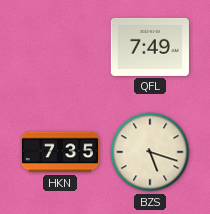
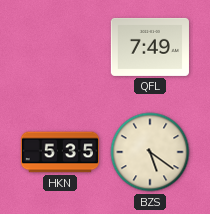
HKN: 7:35 -> 5:35 (59, 152)
BZS: 5:18 -> 5:21 (150, 152)
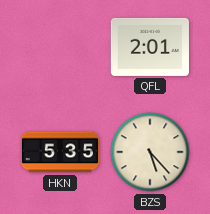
QFL: 7:49 -> 2:01 (149, 47)
BZS: 5:21 -> 5:23 (150, 152)
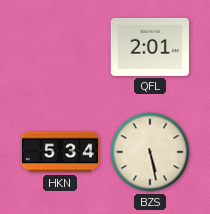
HKN: 5:35 -> 5:34 (59, 152)
BZS: 5:23 -> 5:28 (150, 152)
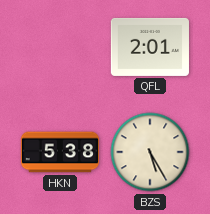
HKN: 5:34 -> 5:38 (59, 152)
BZS: 5:28 -> 5:25 (150, 152)
